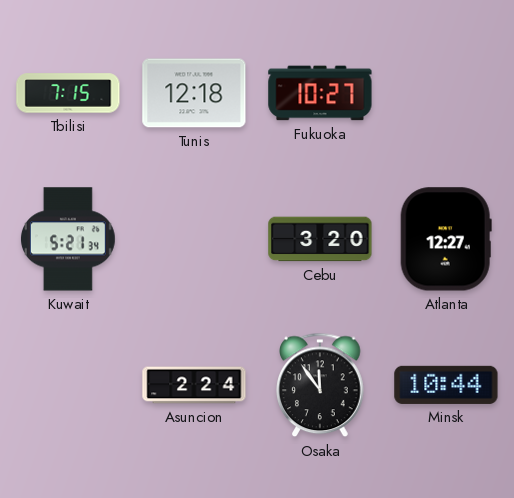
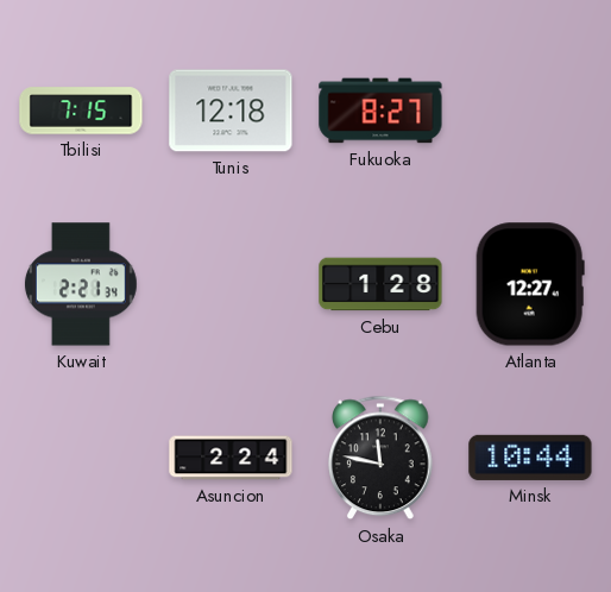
Fukuoka: 10:27 -> 8:27 (380, 111)
Kuwait: 5:21 -> 2:21 (81, 284)
Cebu: 3:20 -> 1:28 (380, 284)
Osaka: 11:54 -> 11:47 (380, 458)
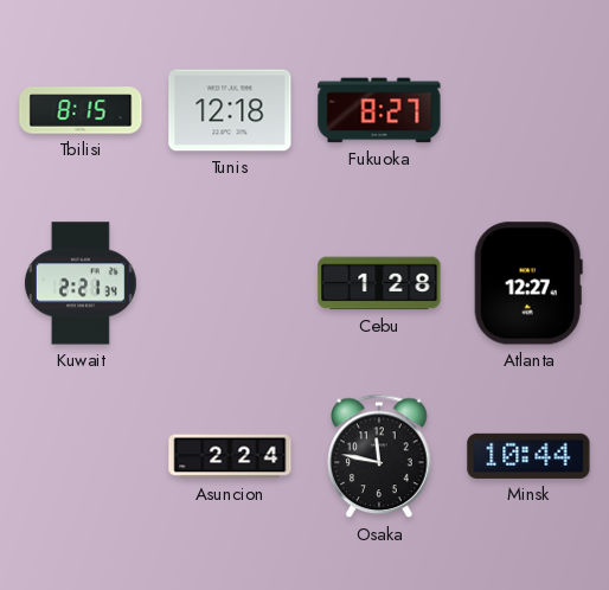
Tbilisi: 7:15 -> 8:15 (81, 110)
